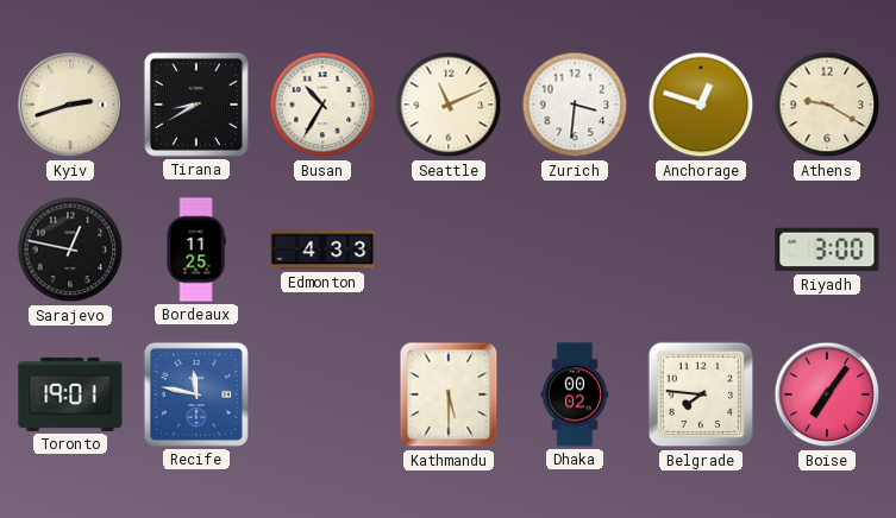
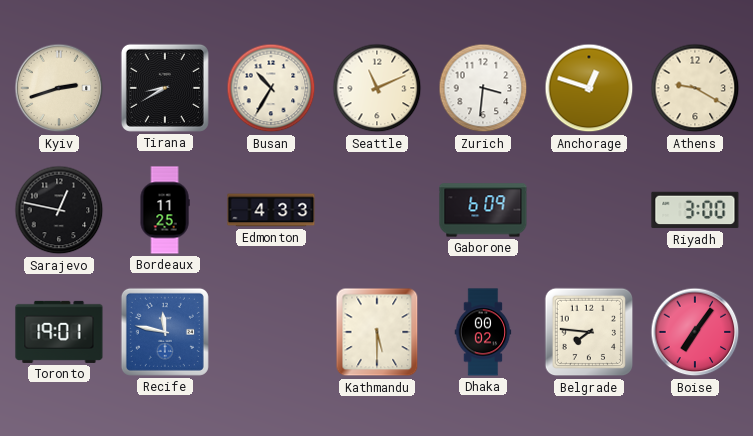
Gaborone: none -> 6:09 (483, 210)
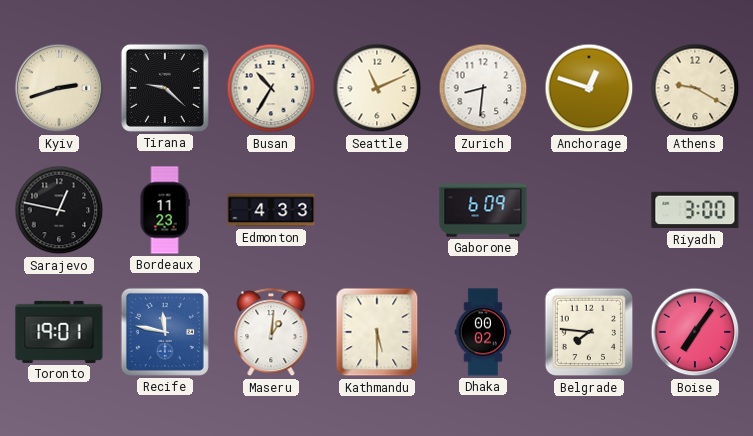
Tirana: 8:40 -> 9:22 (165, 88)
Zurich: 3:31 -> 8:31 (483, 88)
Bordeaux: 11:25 -> 11:23 (165, 210)
Maseru: none -> 1:01 (271, 333)
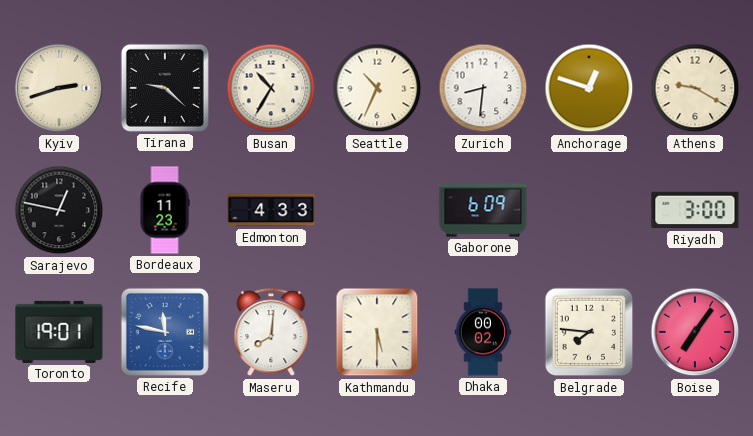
Seattle: 11:11 -> 10:34 (377, 88)
Maseru: 1:01 -> 8:01 (271, 333)
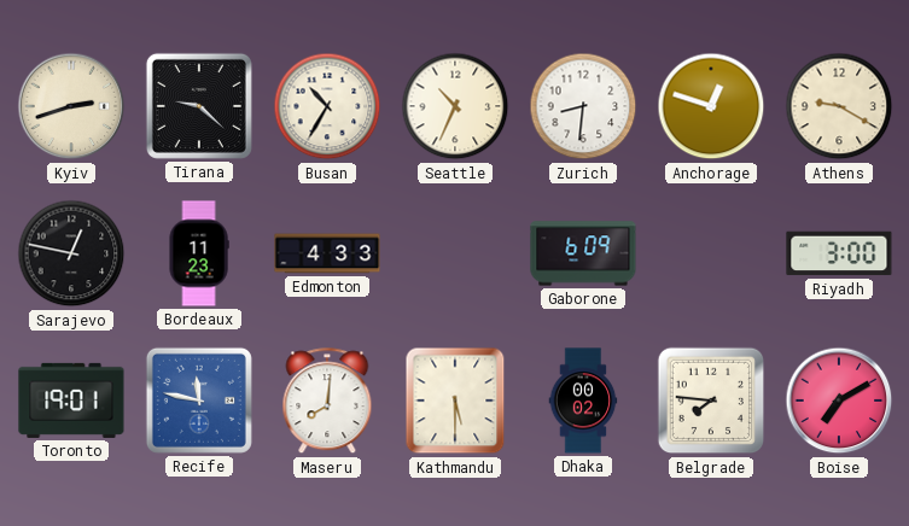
Boise: 7:06 -> 7:10 (839, 401)
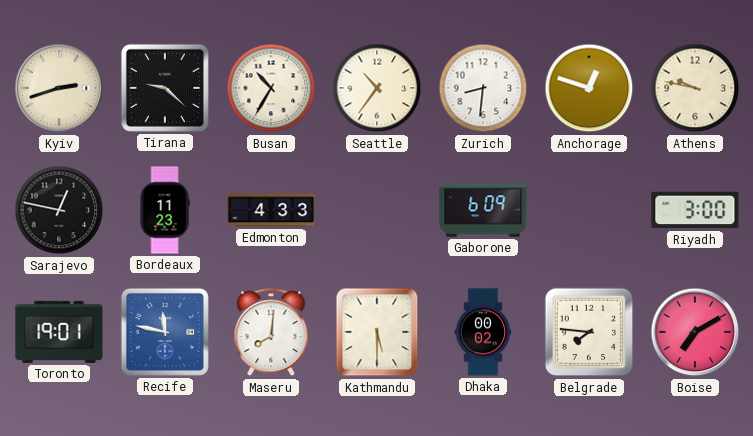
Seattle: 10:34 -> 10:36 (377, 88)
Athens: 9:20 -> 9:47 (695, 88)
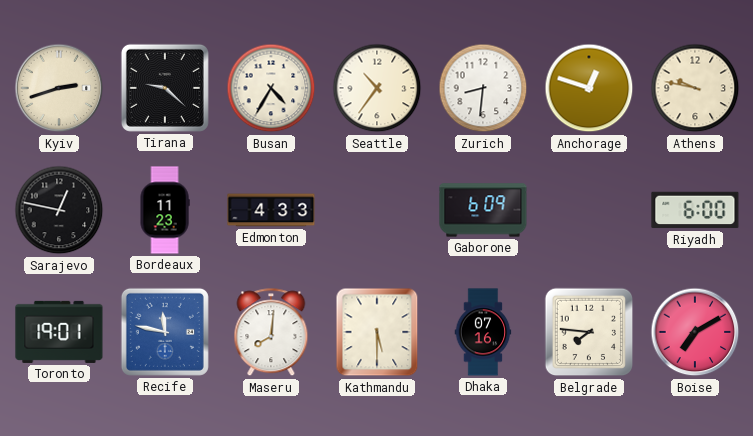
Busan: 10:35 -> 4:35 (271, 88)
Riyadh: 3:00 -> 6:00 (695, 210)
Dhaka: 00:02 -> 07:16 (483, 332)
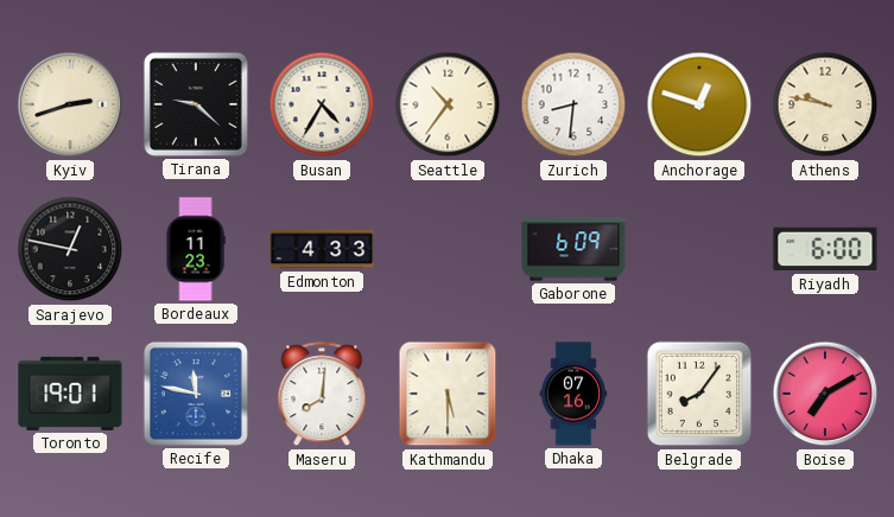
Belgrade: 7:46 -> 8:06 (699, 394)
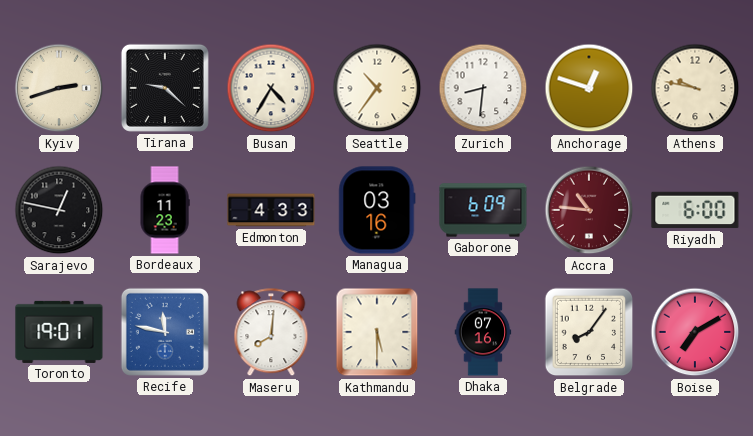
Managua: none -> 03:16 (377, 210)
Accra: none -> 10:46 (589, 210)
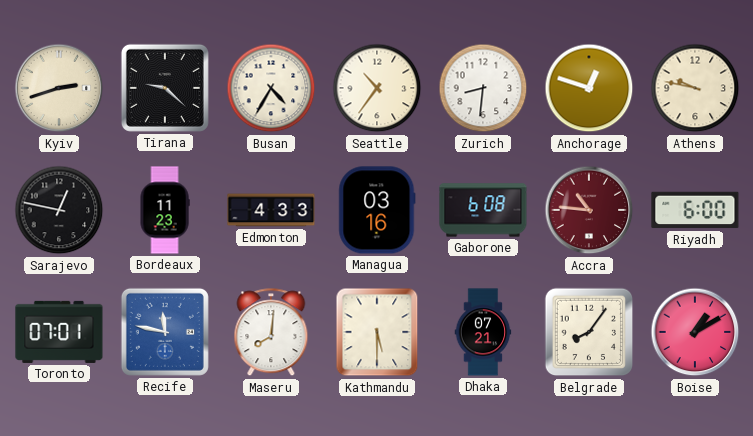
Gaborone: 6:09 -> 6:08 (483, 210)
Toronto: 19:01 -> 07:01 (59, 332)
Dhaka: 07:16 -> 07:21 (483, 332)
Boise: 7:10 -> 1:10 (695, 332)
